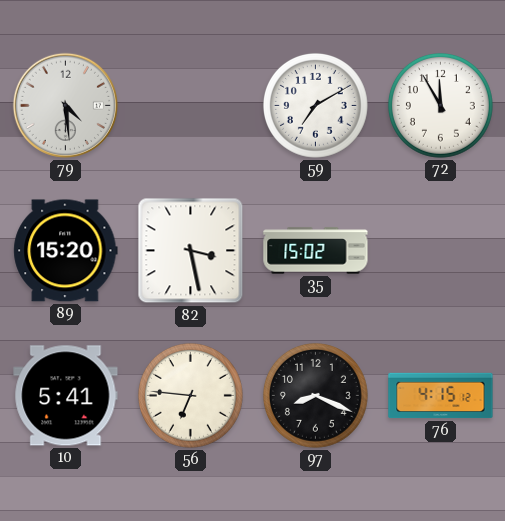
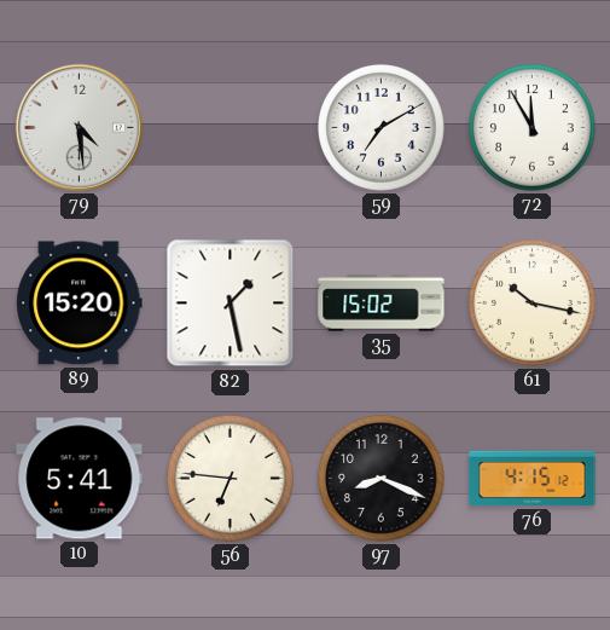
82: 3:28 -> 1:28 (231, 304)
61: none -> 10:17 (531, 302)
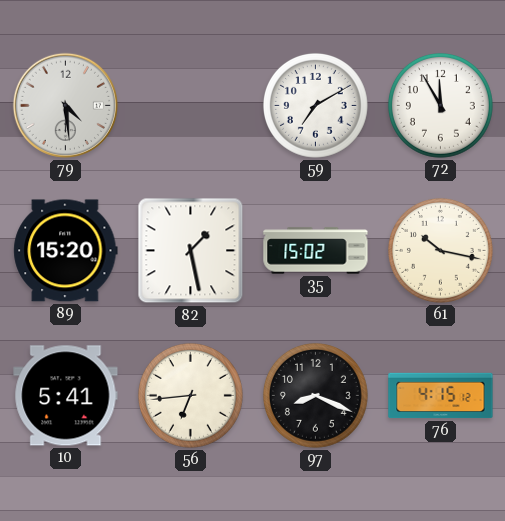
56: 6:46 -> 6:44 (190, 395)
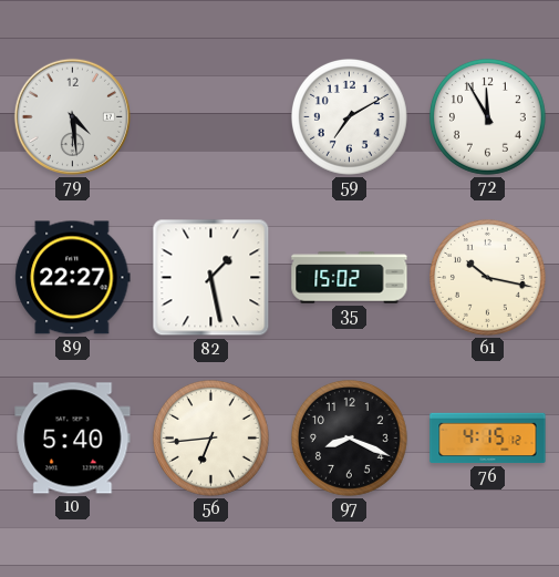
89: 15:20 -> 22:27 (73, 278)
10: 5:41 -> 5:40 (73, 439)
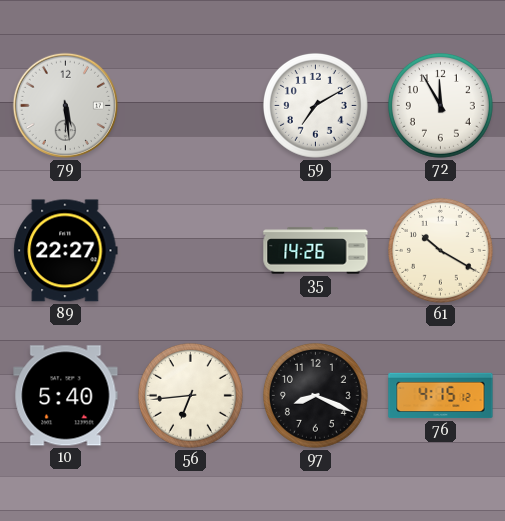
79: 4:29 -> 5:29 (65, 105)
82: 1:28 -> none (211, 278)
35: 15:02 -> 14:26 (316, 251)
61: 10:17 -> 10:20 (440, 250)
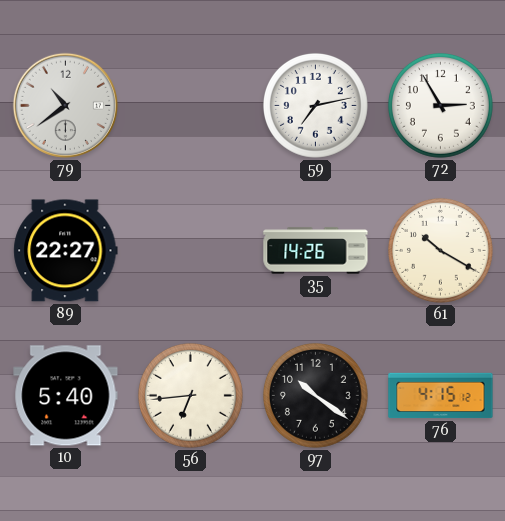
79: 5:29 -> 10:39 (65, 105)
59: 7:10 -> 7:13 (315, 105)
72: 11:55 -> 2:55 (440, 105)
97: 8:19 -> 10:21 (315, 395)
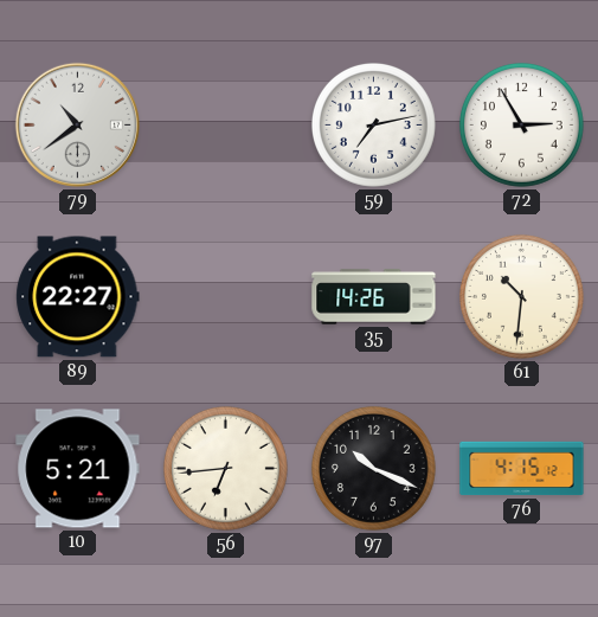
61: 10:20 -> 10:31 (521, 296)
10: 5:40 -> 5:21 (78, 469)
97: 10:21 -> 10:19 (373, 468)
